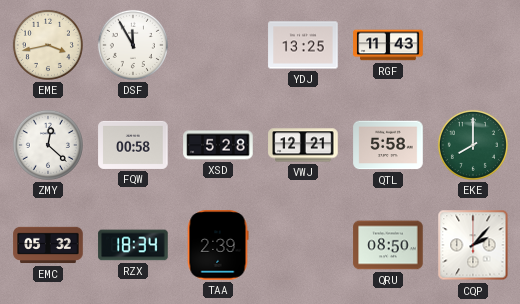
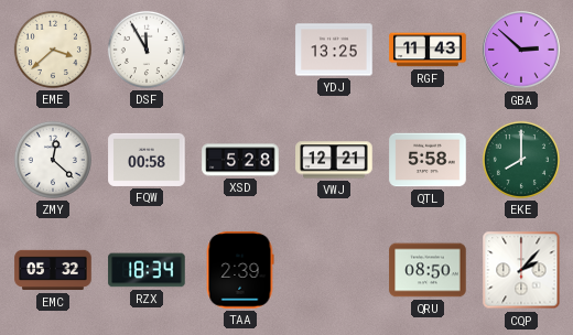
EME: 3:43 -> 3:38 (53, 50)
GBA: none -> 2:52 (521, 50)
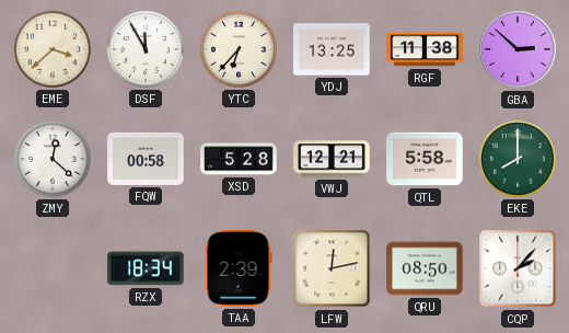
YTC: none -> 6:37 (239, 49)
RGF: 11:43 -> 11:38 (425, 49)
EMC: 05:32 -> none (53, 270)
LFW: none -> 12:13 (332, 268)
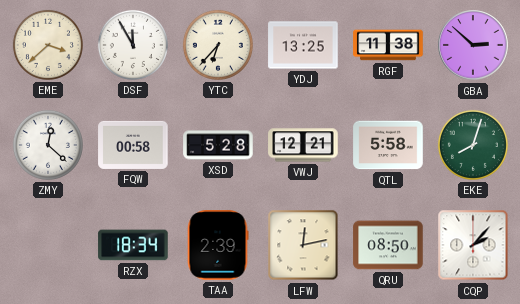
EKE: 8:00 -> 8:03 (473, 145)
